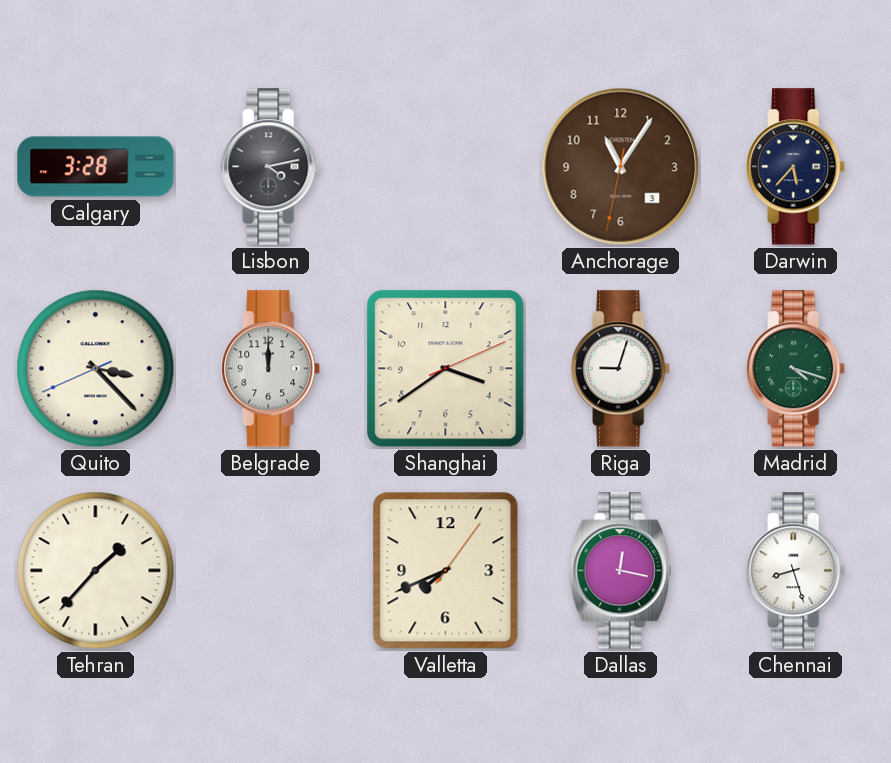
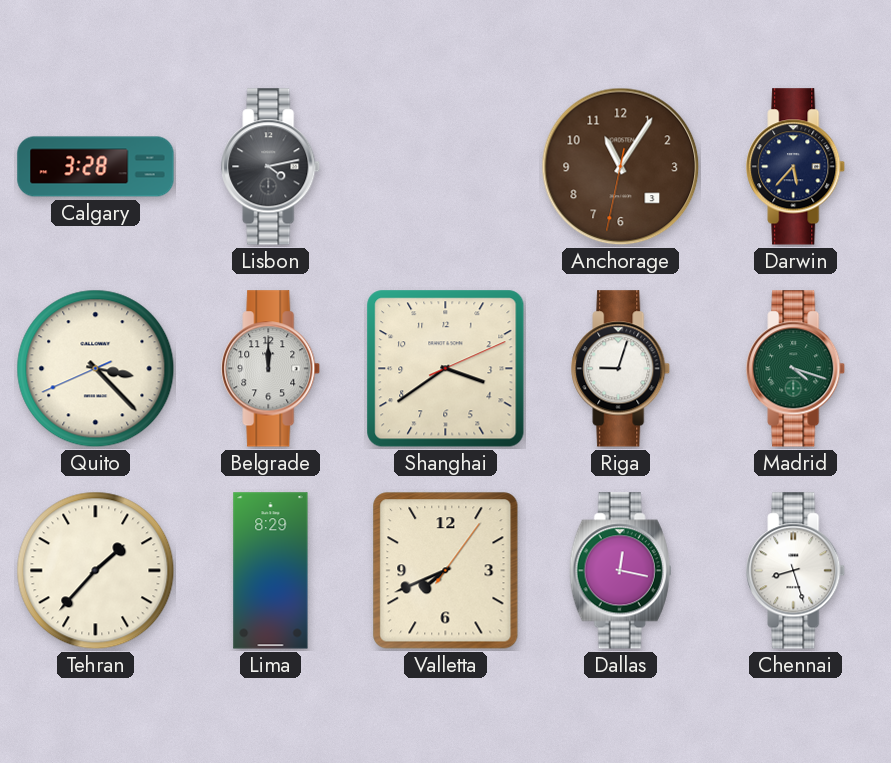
Lima: none -> 8:29 (271, 571)
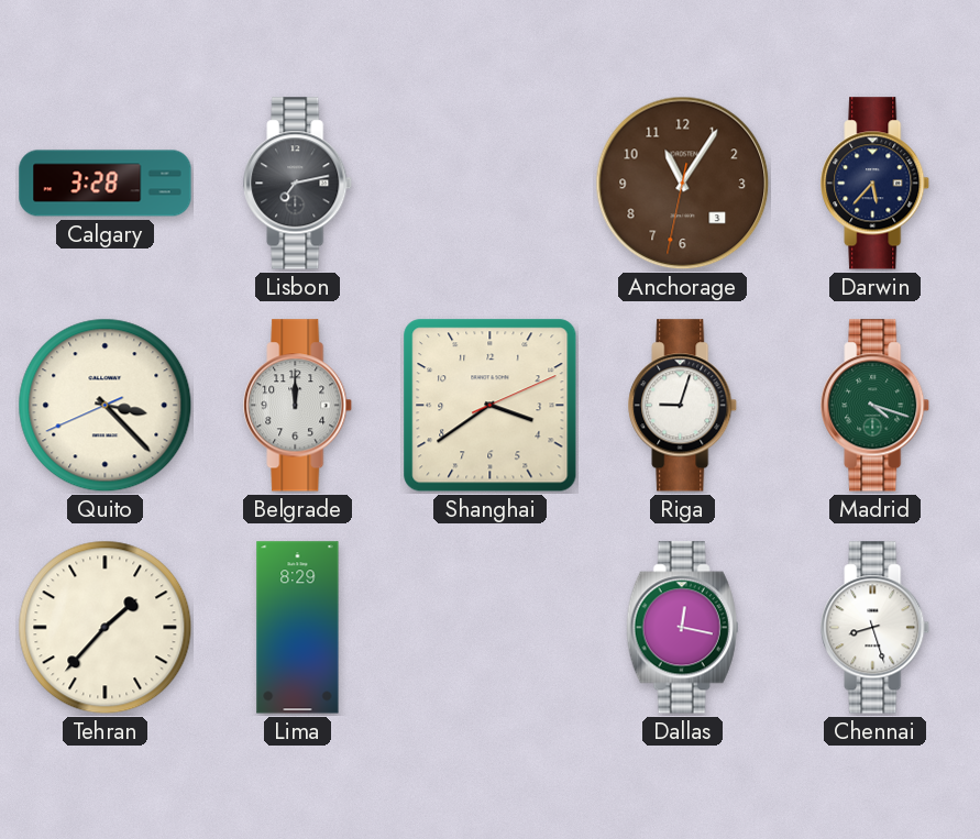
Lisbon: 4:13 -> 7:13 (298, 184)
Valletta: 7:41 -> none (446, 571)
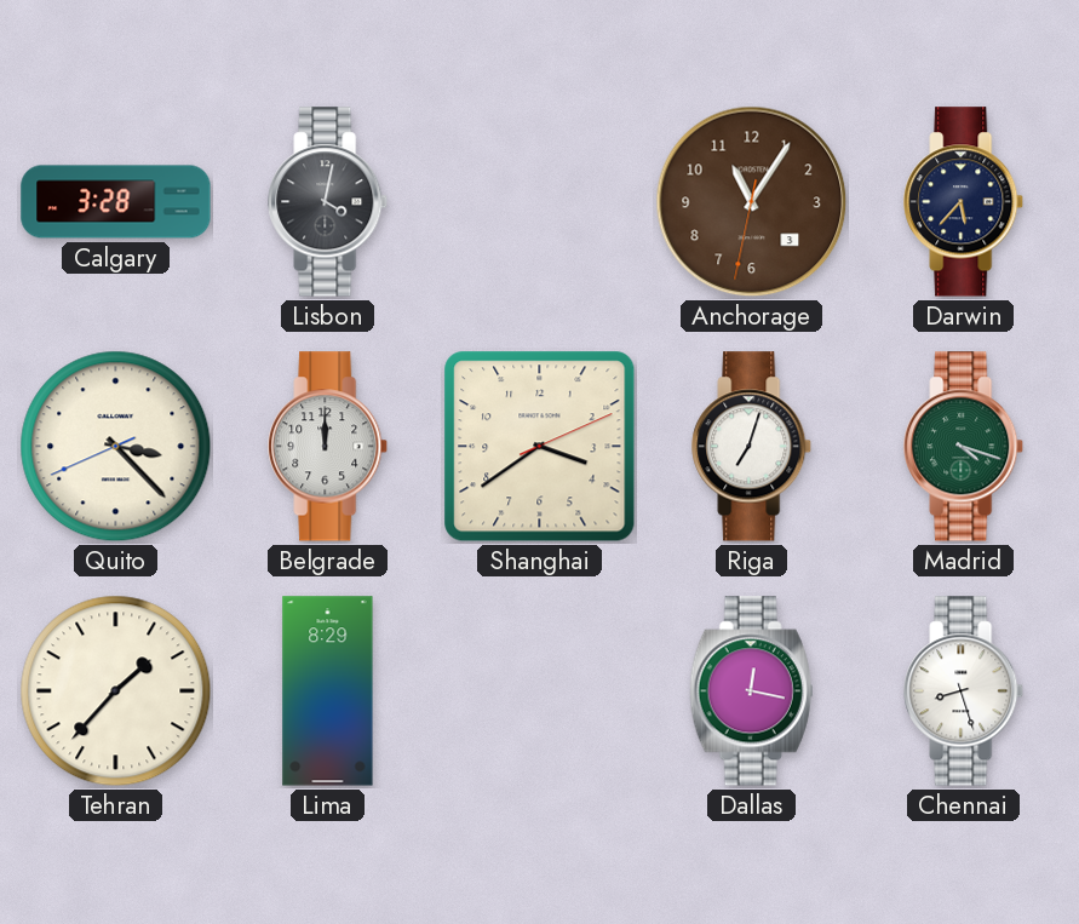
Lisbon: 7:13 -> 4:02 (328, 202)
Riga: 9:03 -> 7:03 (752, 447)
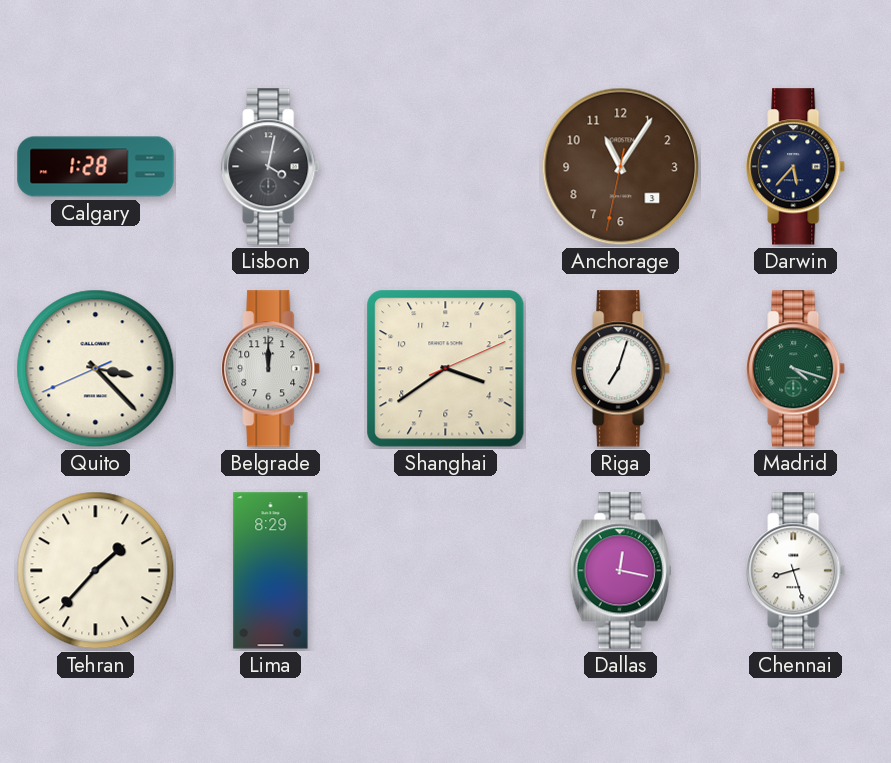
Calgary: 3:28 -> 1:28 (96, 167)
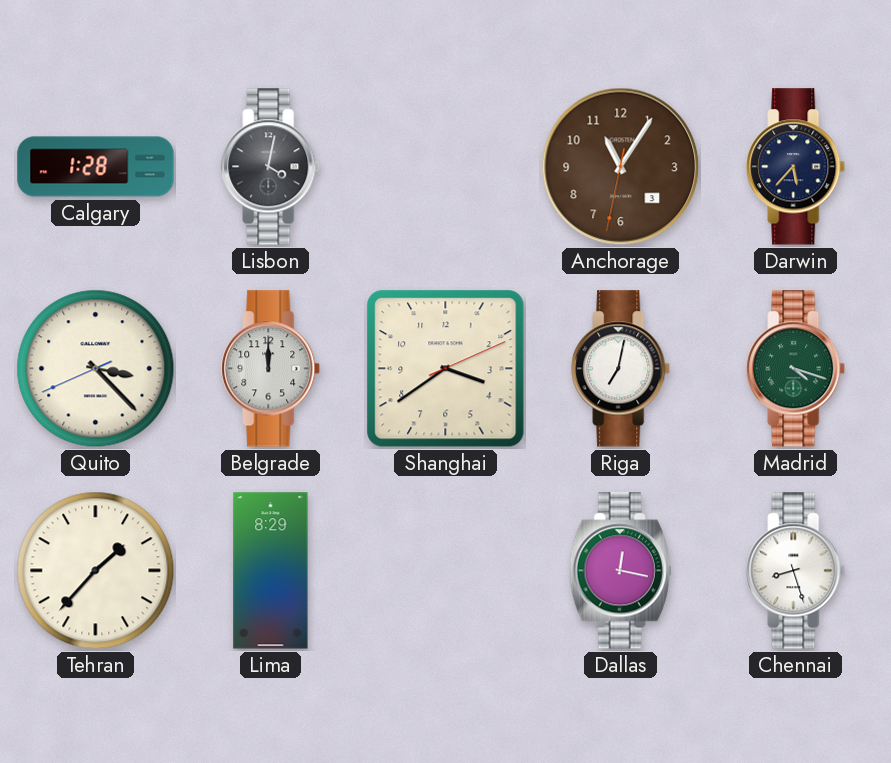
Riga: 7:03 -> 7:02 (621, 369)
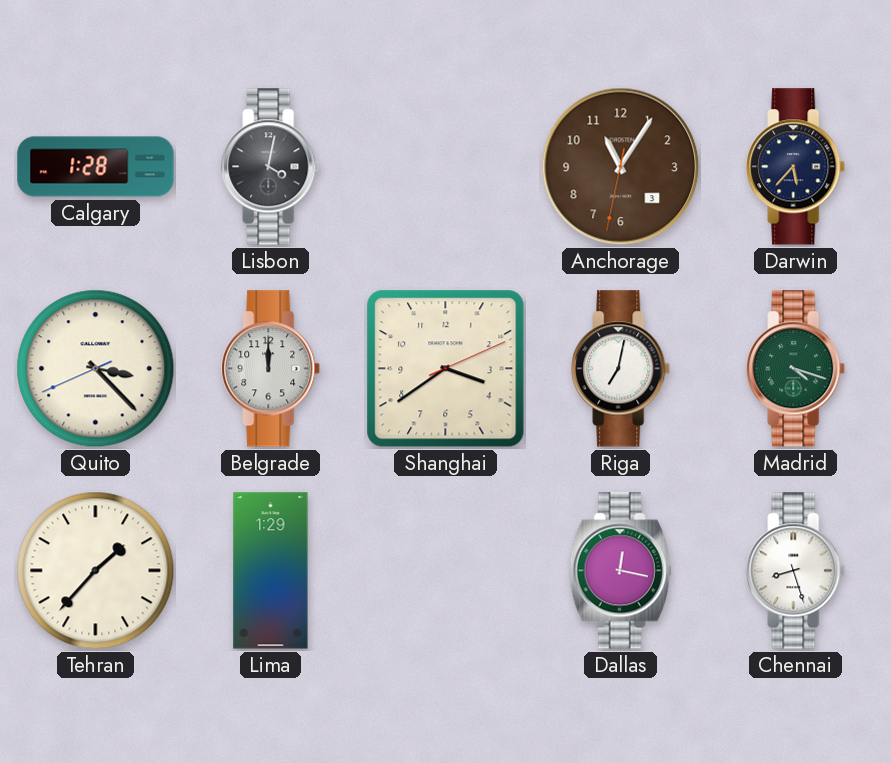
Lima: 8:29 -> 1:29 (271, 571)
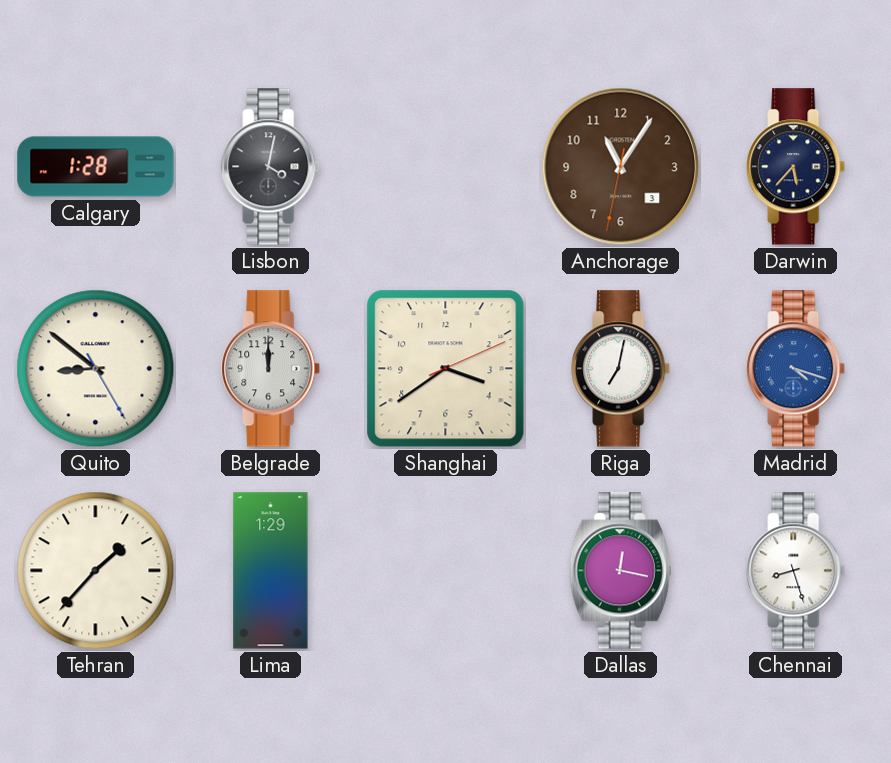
Quito: 3:22 -> 8:51 (96, 369)
Madrid dial: green -> blue (796, 369)
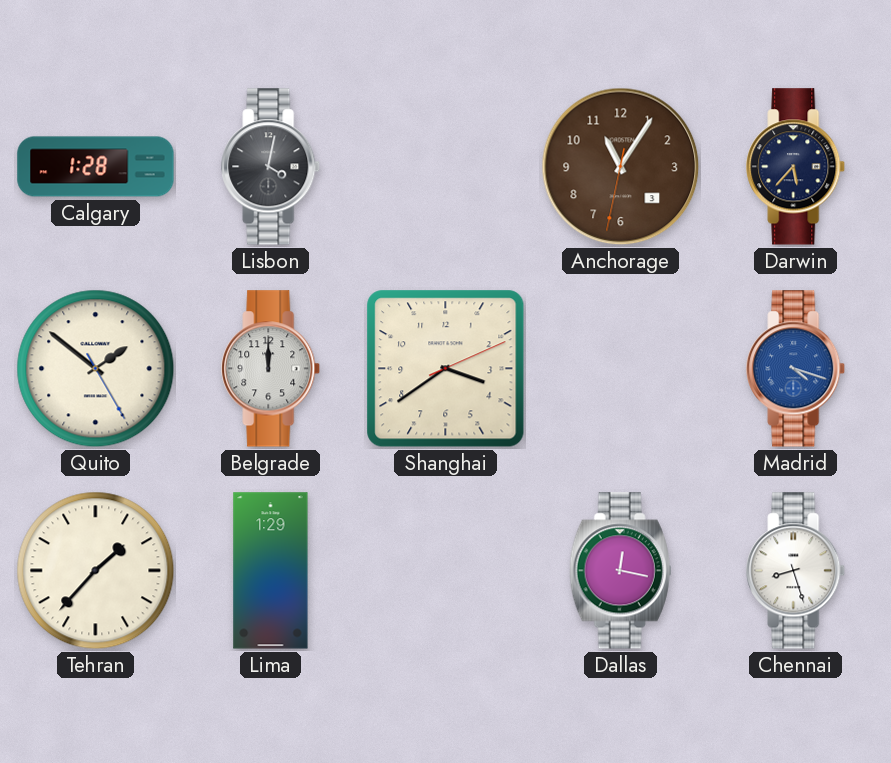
Quito: 8:51 -> 1:51 (96, 369)
Riga: 7:02 -> none (621, 369)
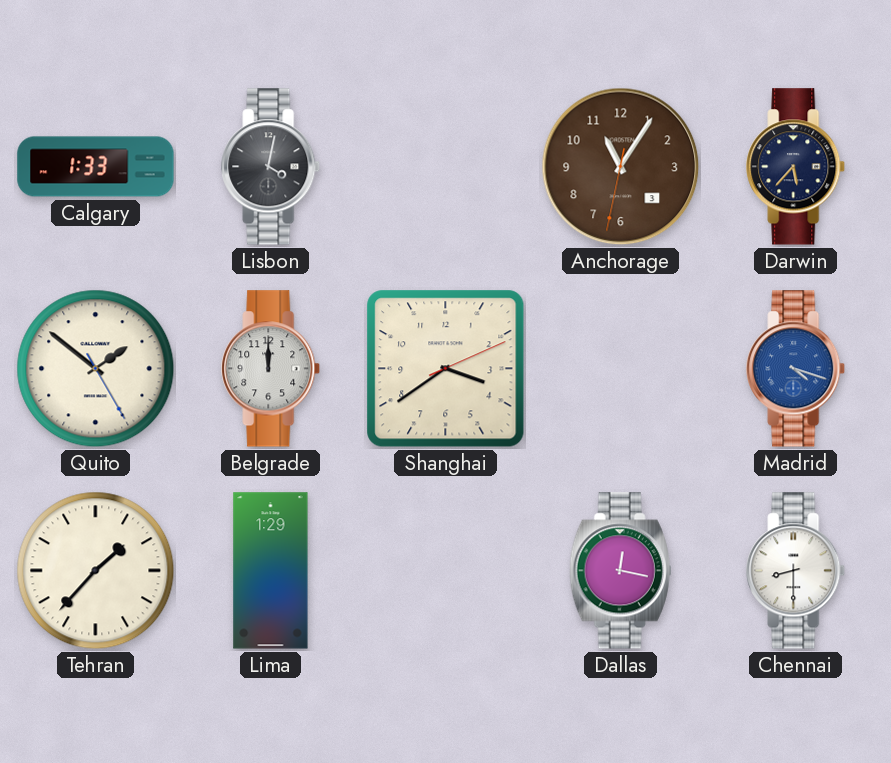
Calgary: 1:28 -> 1:33 (96, 167)
Chennai: 8:27 -> 8:30 (796, 571)
